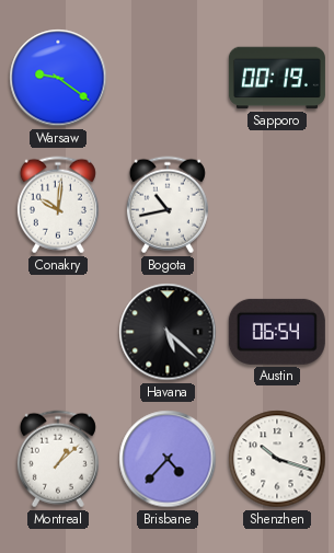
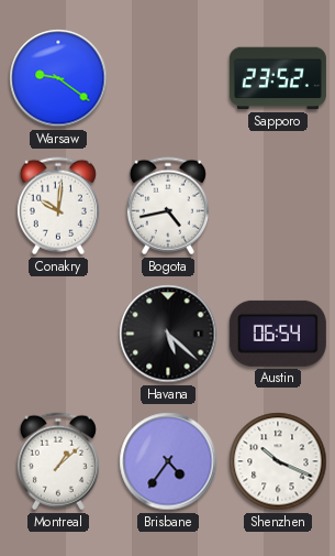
Sapporo: 00:19 -> 23:52 (278, 78)
Bogota: 10:43 -> 4:43 (168, 206)
Brisbane: 4:37 -> 4:36 (168, 461)
Shenzhen: 10:18 -> 10:19 (278, 461)
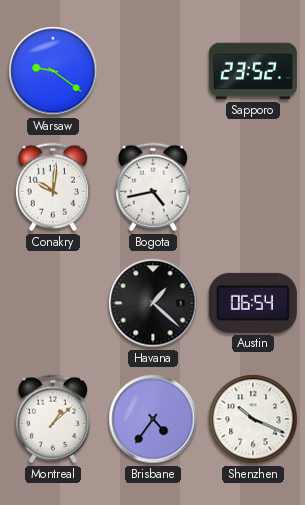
Havana: 5:22 -> 1:22 (153, 303)
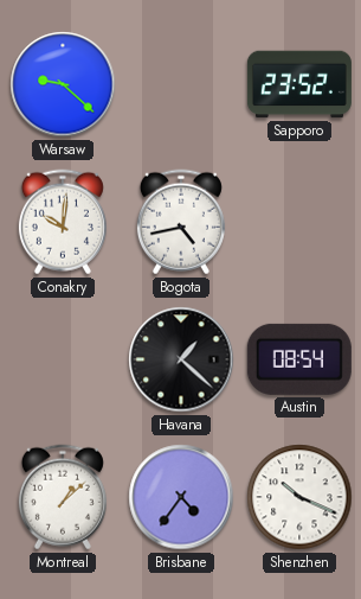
Warsaw: 9:21 -> 9:22 (63, 84)
Austin: 06:54 -> 08:54 (299, 359)
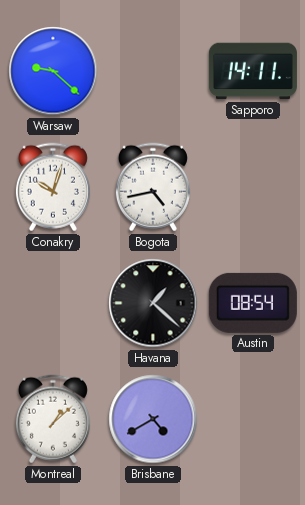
Sapporo: 23:52 -> 14:11 (253, 71)
Conakry: 10:01 -> 10:03 (53, 187)
Brisbane: 4:36 -> 4:40 (153, 419)
Shenzhen: 10:19 -> none (299, 497)
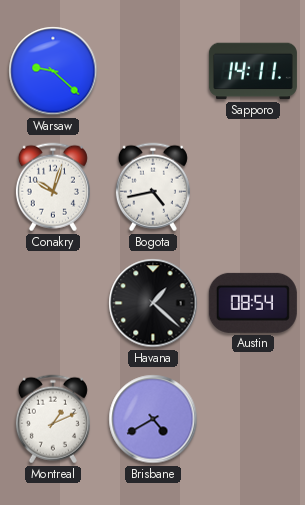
Montreal: 1:08 -> 1:11 (53, 419)
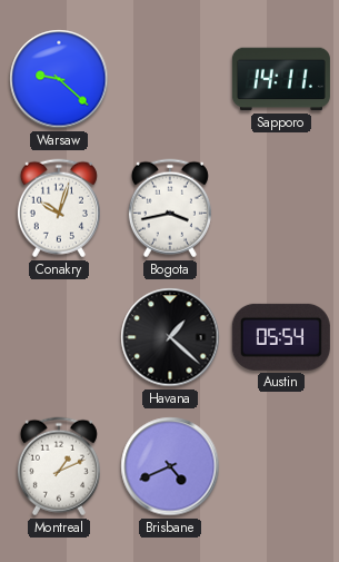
Bogota: 4:43 -> 3:43 (170, 208)
Austin: 08:54 -> 05:54 (281, 337)
Brisbane: 4:40 -> 4:41 (170, 466)
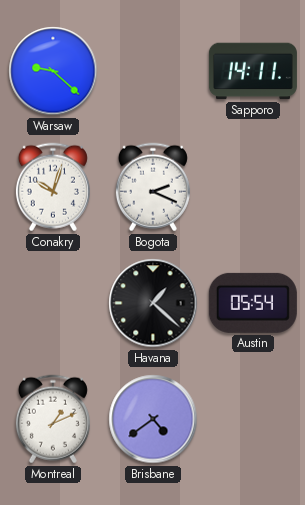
Bogota: 3:43 -> 2:19 (153, 187)
Brisbane: 4:41 -> 4:39 (153, 419)
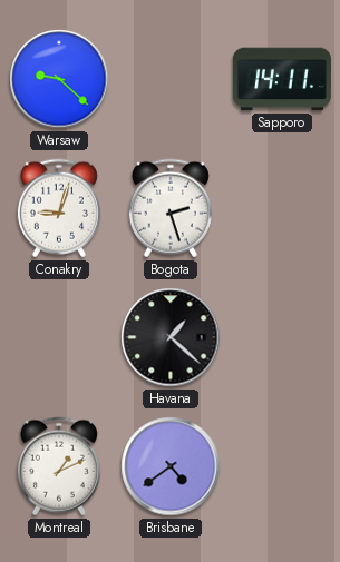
Conakry: 10:03 -> 9:03 (59, 208)
Bogota: 2:19 -> 2:27 (171, 208)
Austin: 05:54 -> none (253, 303)
